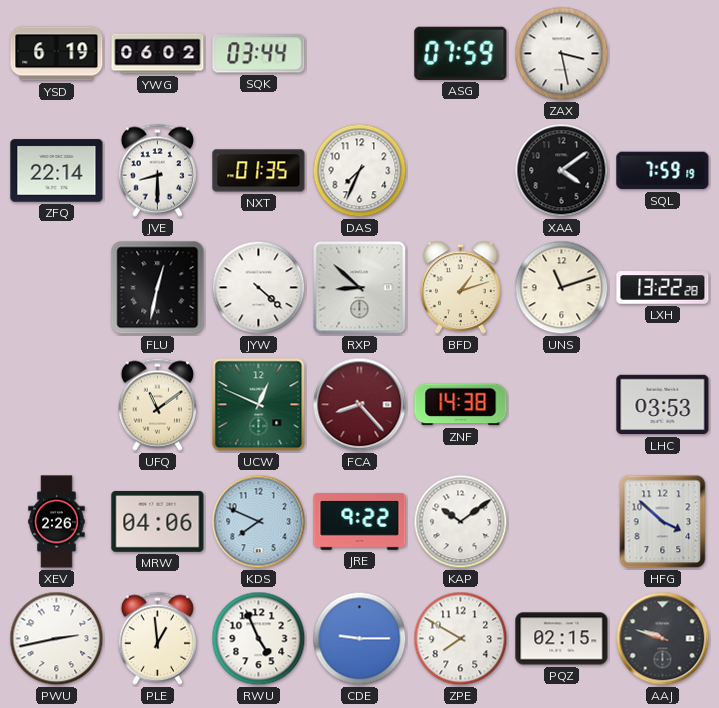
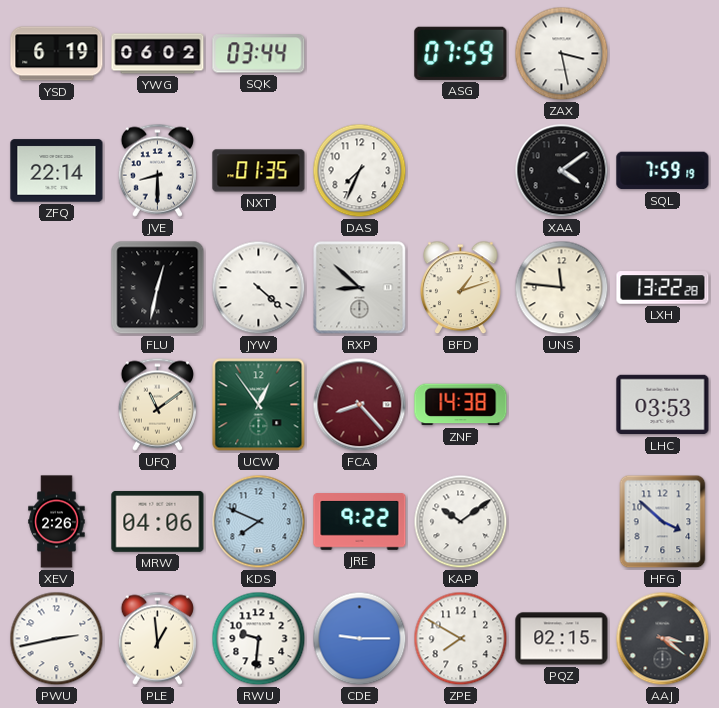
UNS: 11:12 -> 11:46 (562, 288)
UCW: 12:49 -> 12:54 (259, 405)
RWU: 4:56 -> 9:31 (259, 639)
AAJ: 9:48 -> 3:21 (663, 639)
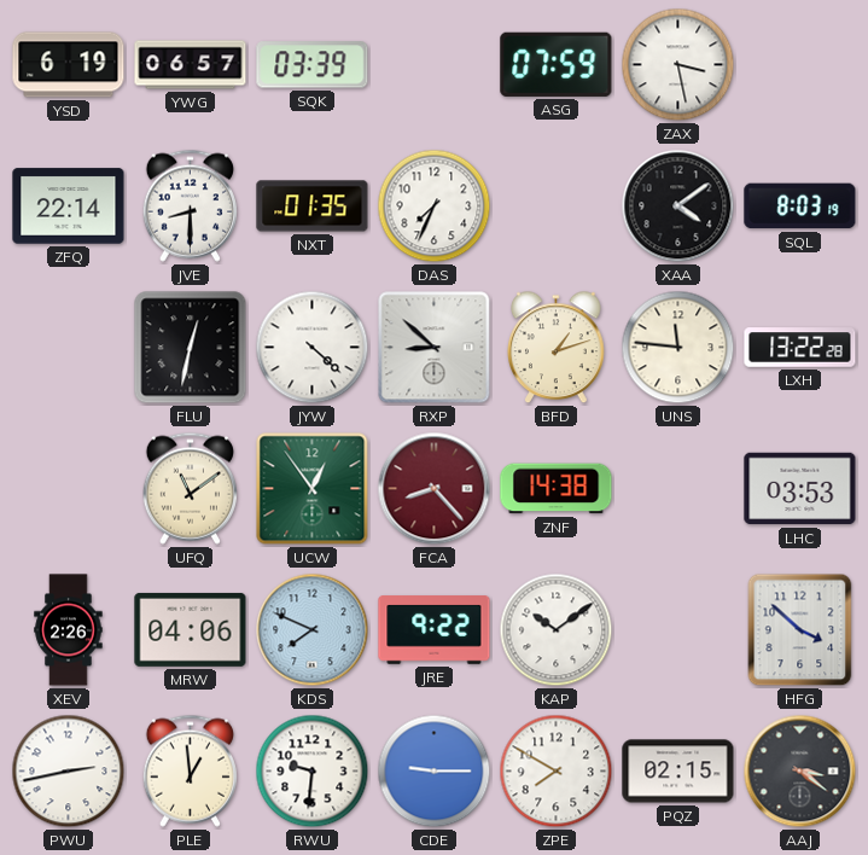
YWG: 06:02 -> 06:57 (191, 65)
SQK: 03:44 -> 03:39 (313, 65)
SQL: 7:59 -> 8:03 (800, 207)
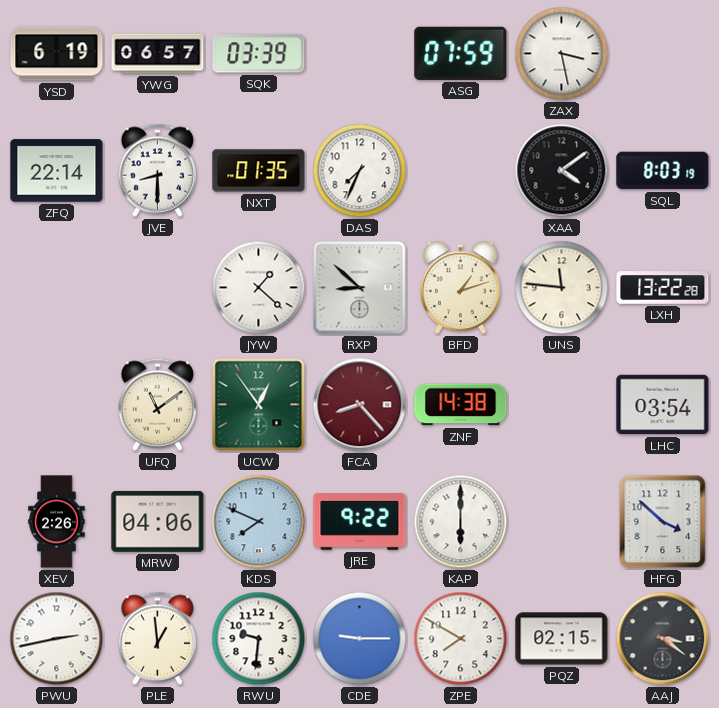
FLU: 12:32 -> none (191, 348)
JYW: 4:22 -> 1:22 (259, 288)
LHC: 03:53 -> 03:54 (663, 405)
KAP: 10:09 -> 6:00 (461, 522)
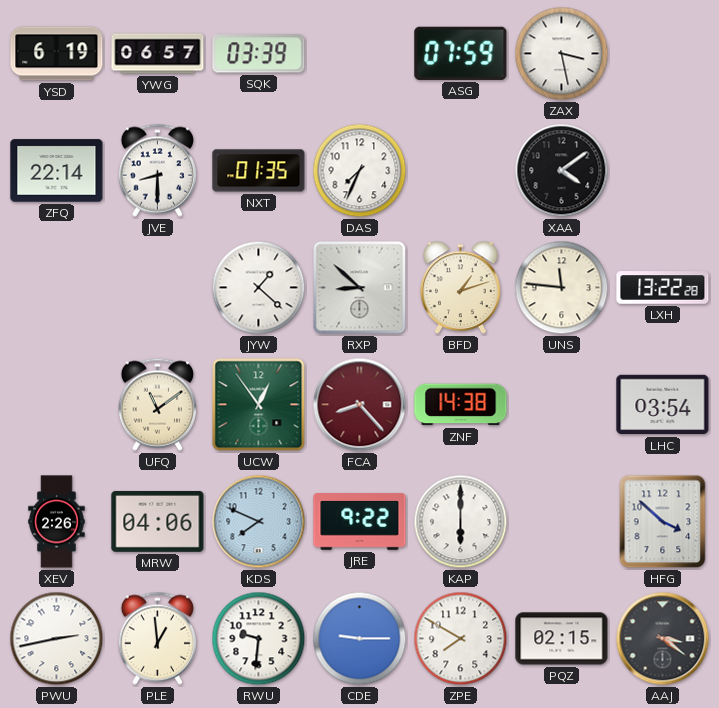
SQL: 8:03 -> none (663, 171)
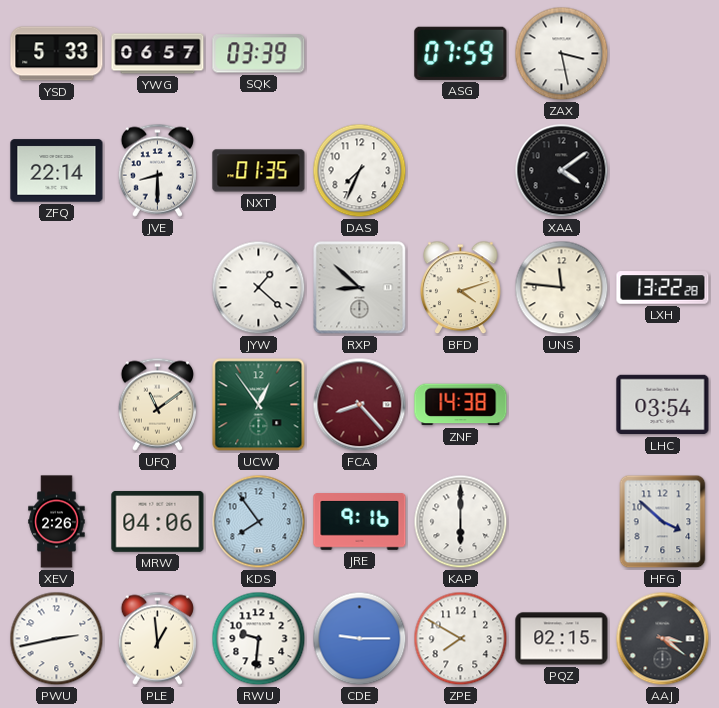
YSD: 6:19 -> 5:33 (57, 54)
BFD: 1:12 -> 4:12 (461, 288)
KDS: 7:49 -> 7:54 (259, 522)
JRE: 9:22 -> 9:16 (360, 522)
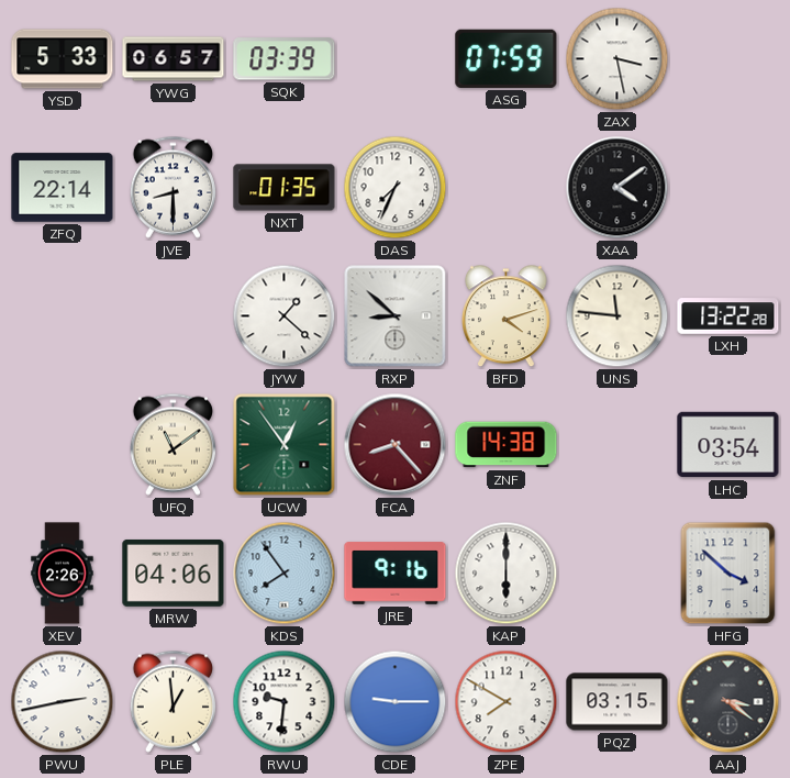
PQZ: 02:15 -> 03:15 (617, 702)
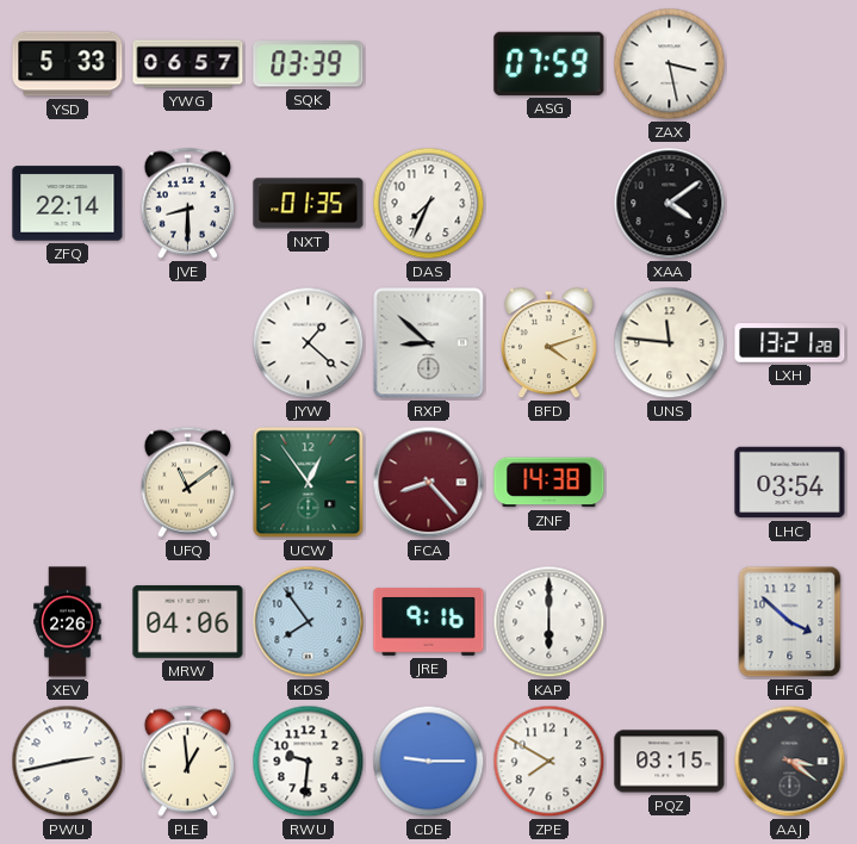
LXH: 13:22 -> 13:21 (790, 343)
